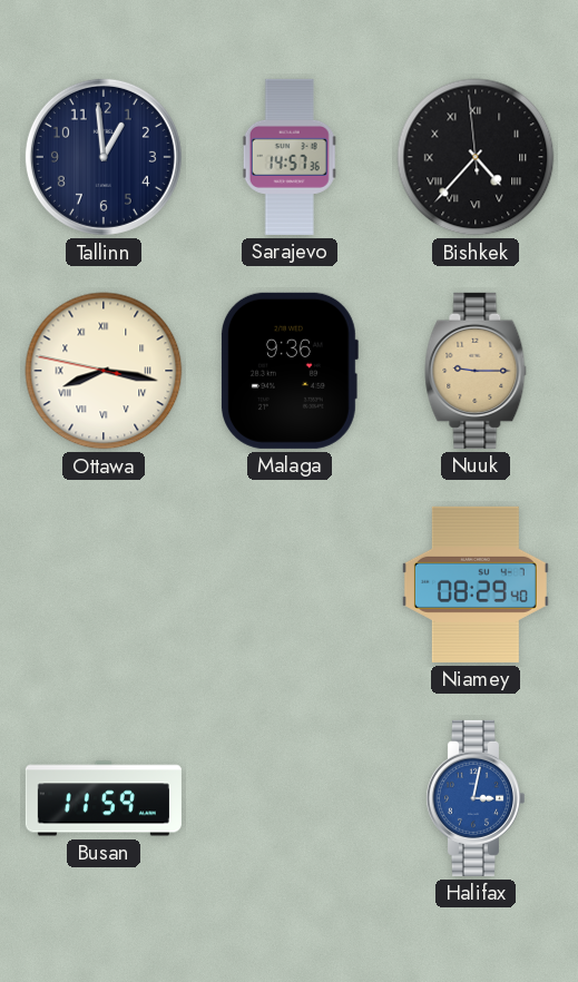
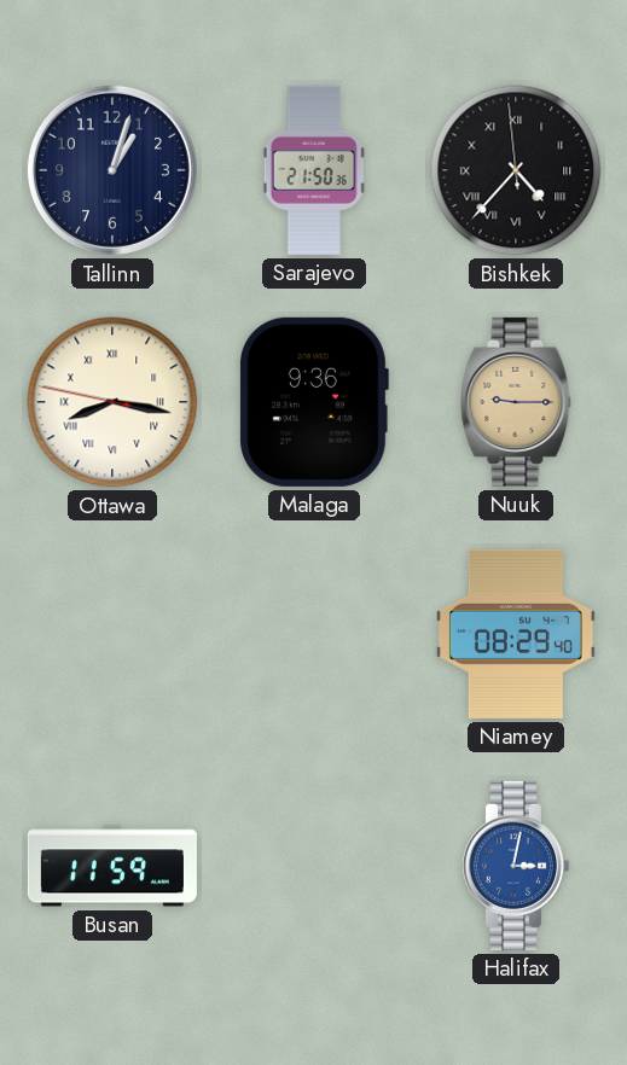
Tallinn: 12:59 -> 1:03 (112, 170)
Sarajevo: 14:57 -> 21:50 (314, 170)
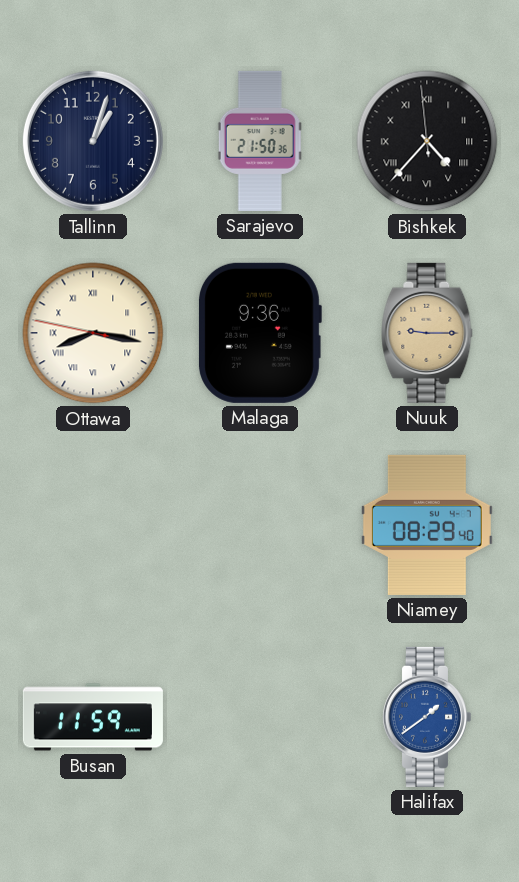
Halifax: 3:02 -> 1:39 (426, 717)
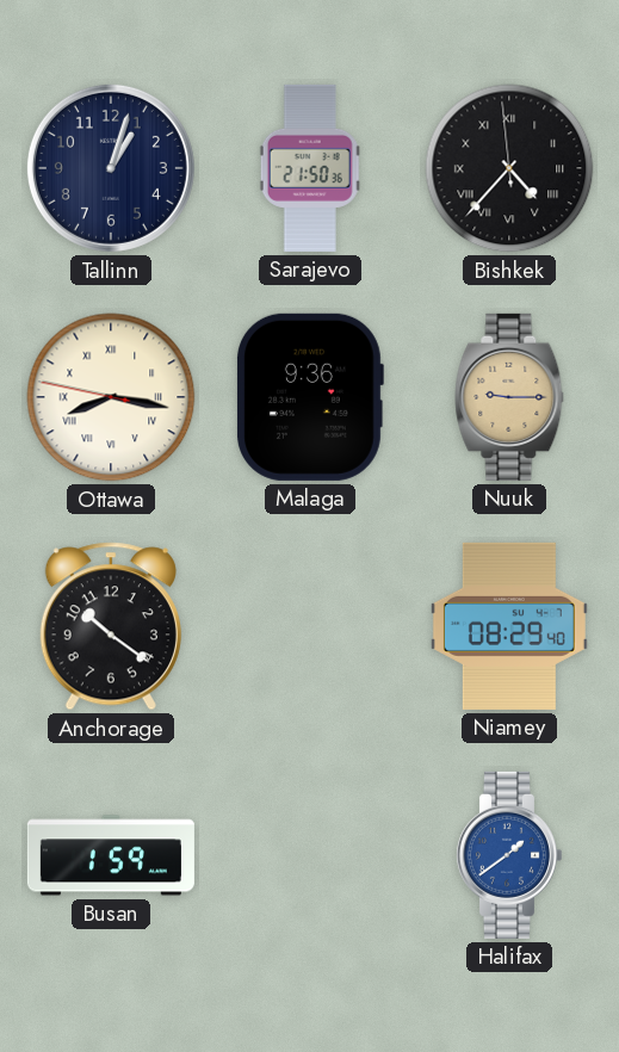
Anchorage: none -> 10:21 (111, 626)
Busan: 11:59 -> 1:59 (111, 855)
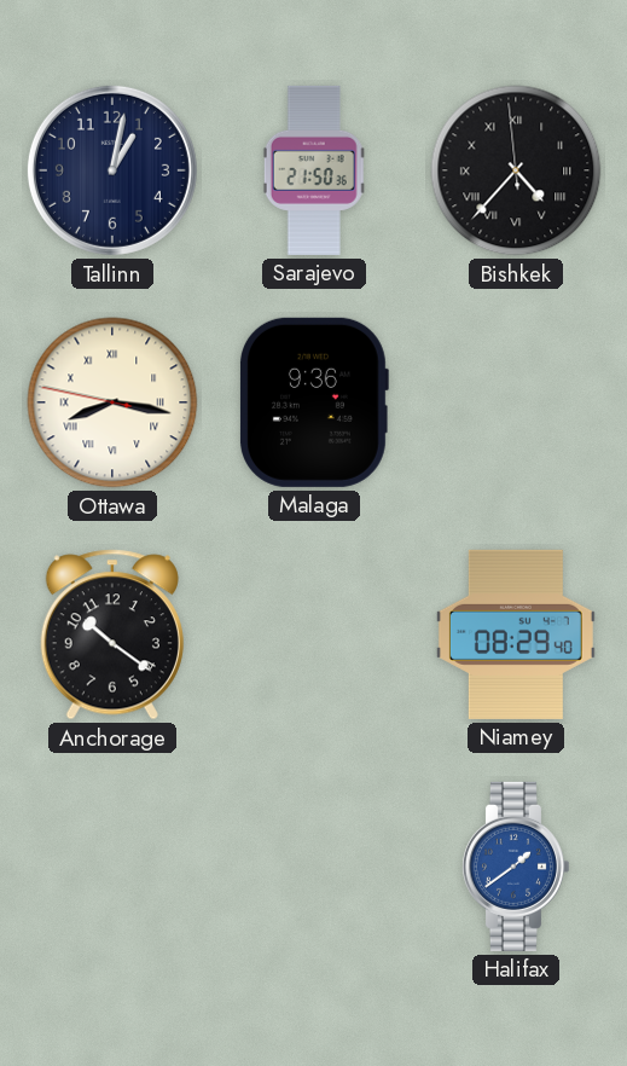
Tallinn: 1:03 -> 1:02 (112, 170)
Nuuk: 9:15 -> none (509, 397)
Busan: 1:59 -> none (111, 855)
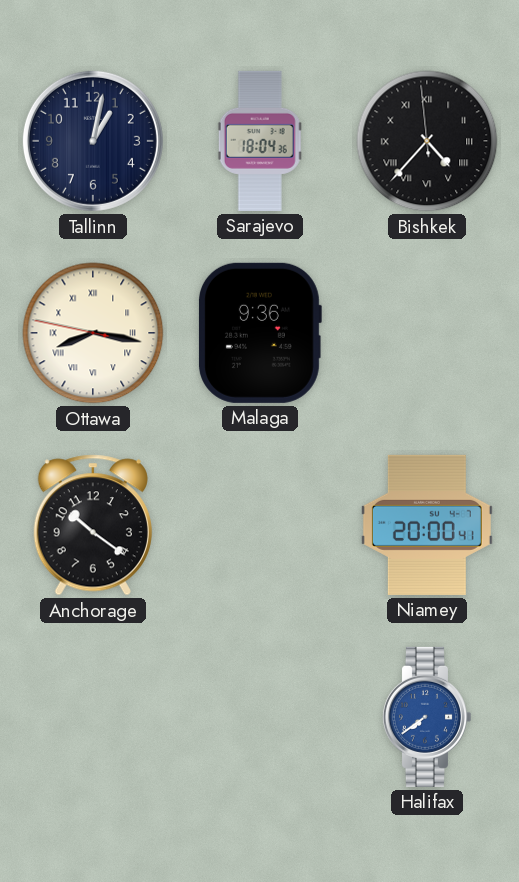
Sarajevo: 21:50 -> 18:04 (260, 141)
Niamey: 08:29 -> 20:00 (427, 525)
Halifax: 1:39 -> 7:39 (426, 717)
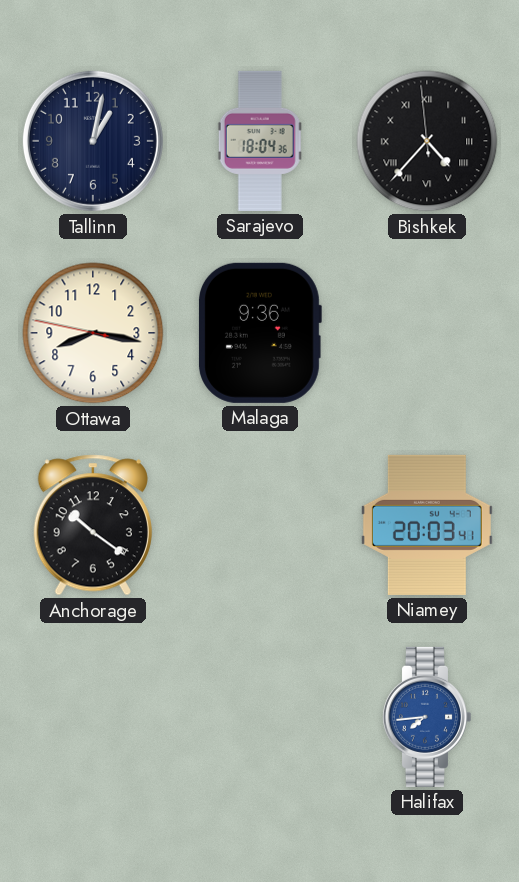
Ottawa numerals: Roman -> Arabic (93, 333)
Niamey: 20:00 -> 20:03 (427, 525)
Halifax: 7:39 -> 7:44 (426, 717)
